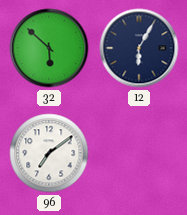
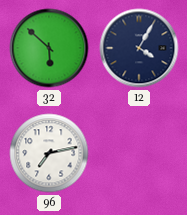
12: 6:05 -> 4:05 (139, 48)
96: 7:09 -> 7:13 (49, 153)
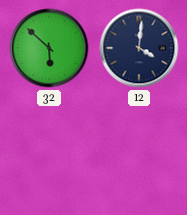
12: 4:05 -> 4:01 (139, 48)
96: 7:13 -> none (49, 153)
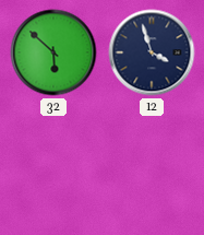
12: 4:01 -> 3:57 (152, 52)
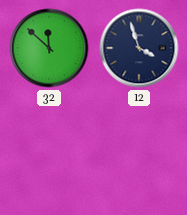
32: 5:52 -> 11:52 (49, 48)
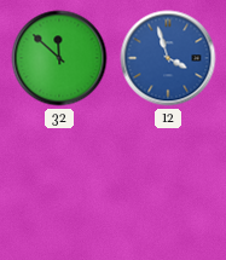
12 dial: navy -> blue (168, 58)
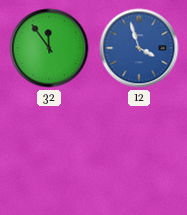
32: 11:52 -> 11:54 (49, 48)
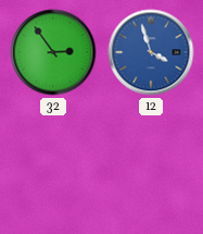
32: 11:54 -> 2:54 (53, 52)
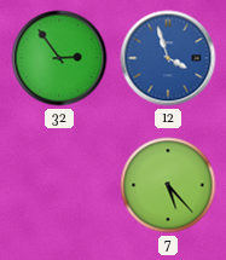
7: none -> 5:23 (168, 185)
